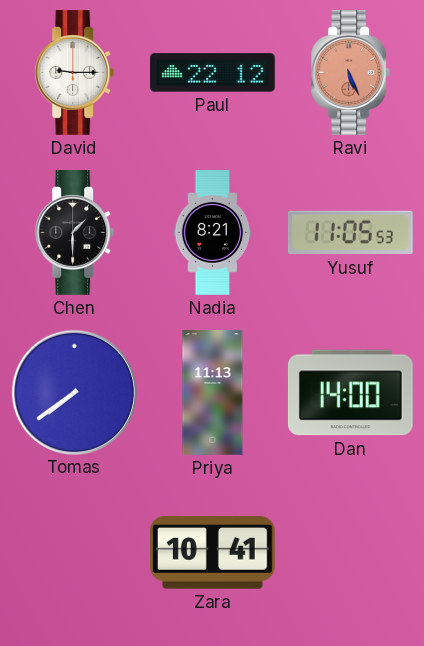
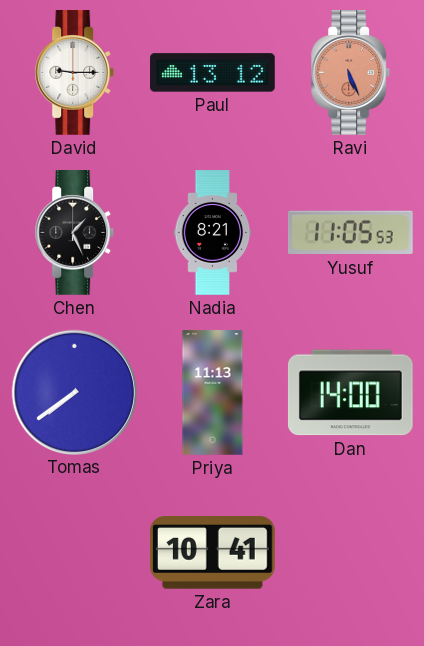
Paul: 22:12 -> 13:12 (213, 73)
Chen: 1:30 -> 1:26 (75, 233)
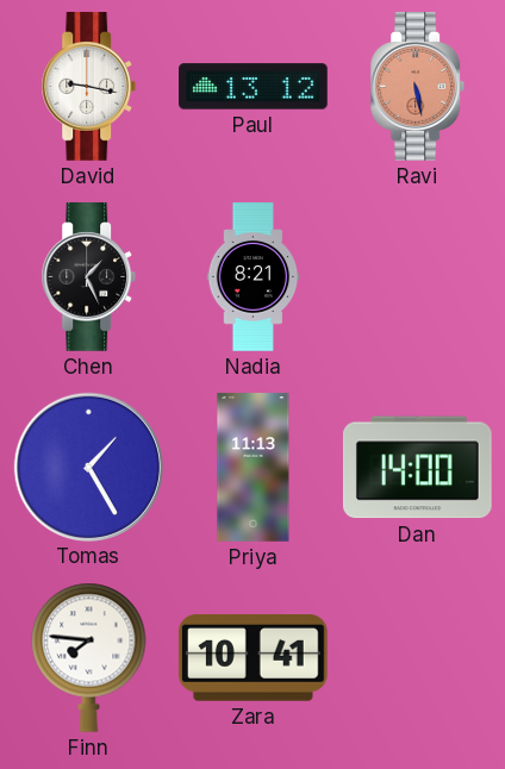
David: 9:15 -> 9:17 (89, 87)
Ravi: 5:26 -> 5:28 (418, 87)
Yusuf: 11:05 -> none (351, 233)
Tomas: 7:39 -> 1:25 (88, 467)
Finn: none -> 7:46 (89, 657)
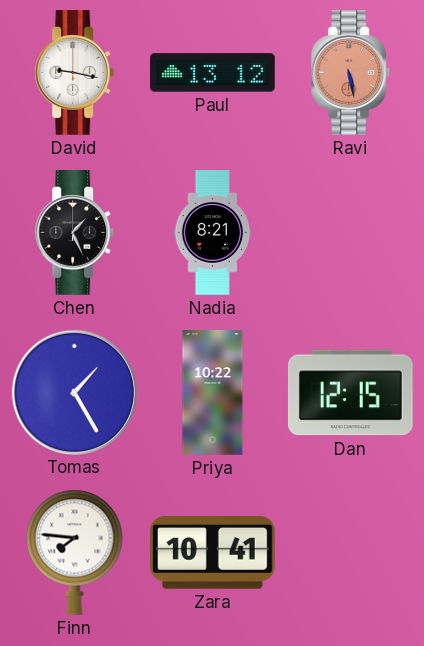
Priya: 11:13 -> 10:22 (213, 393)
Dan: 14:00 -> 12:15 (350, 393)
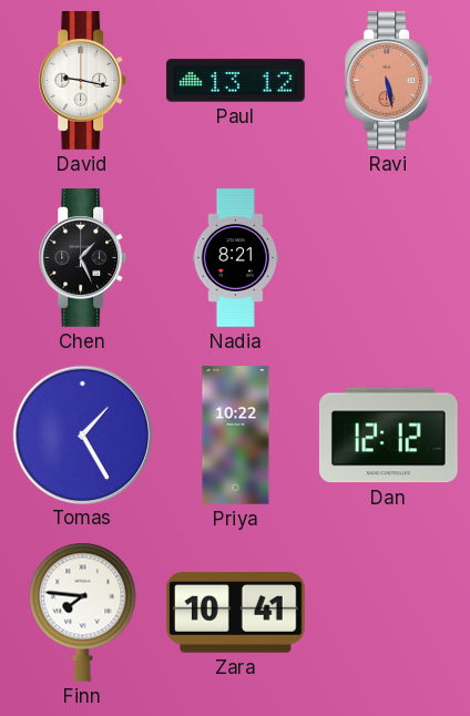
Dan: 12:15 -> 12:12 (388, 436)
